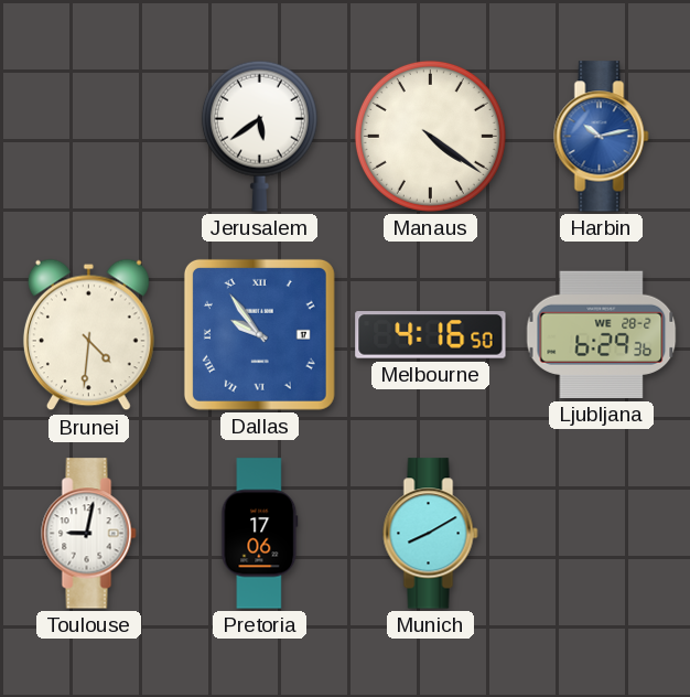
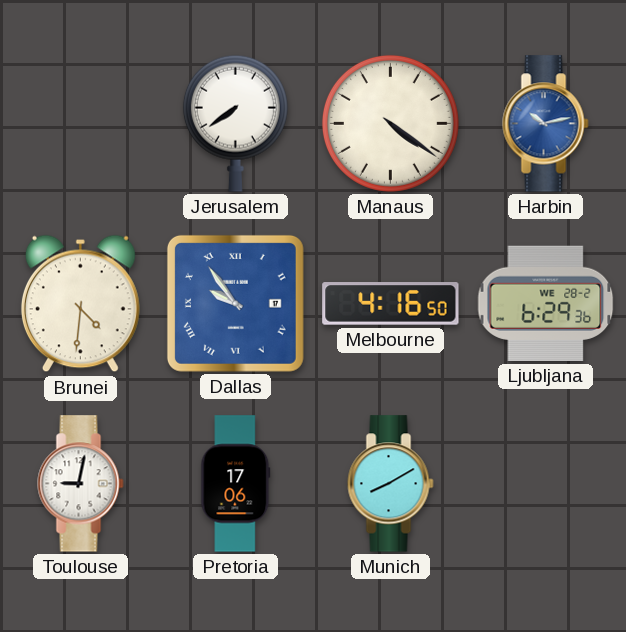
Jerusalem: 5:39 -> 7:39 (235, 123)
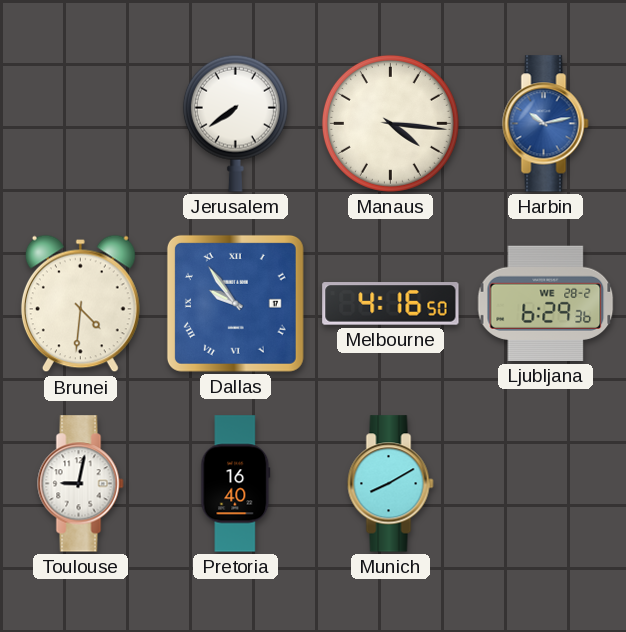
Manaus: 4:21 -> 4:16 (390, 123)
Pretoria: 17:06 -> 16:40 (236, 484)
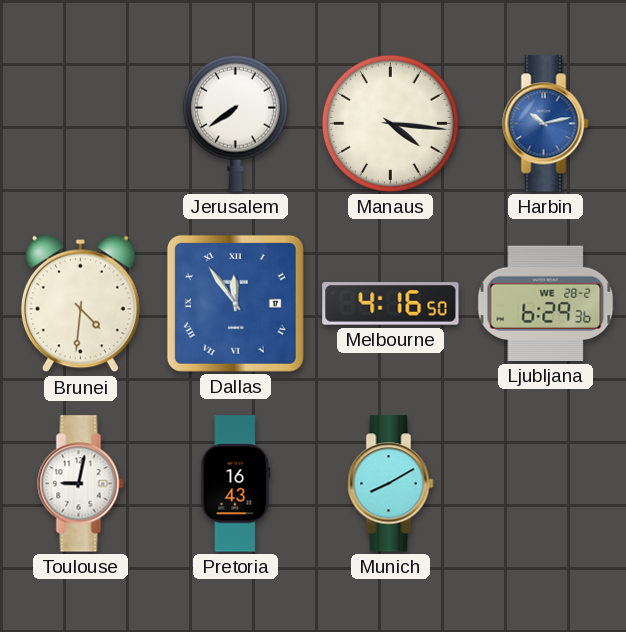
Dallas: 9:54 -> 11:54 (235, 303)
Pretoria: 16:40 -> 16:43 (236, 484)
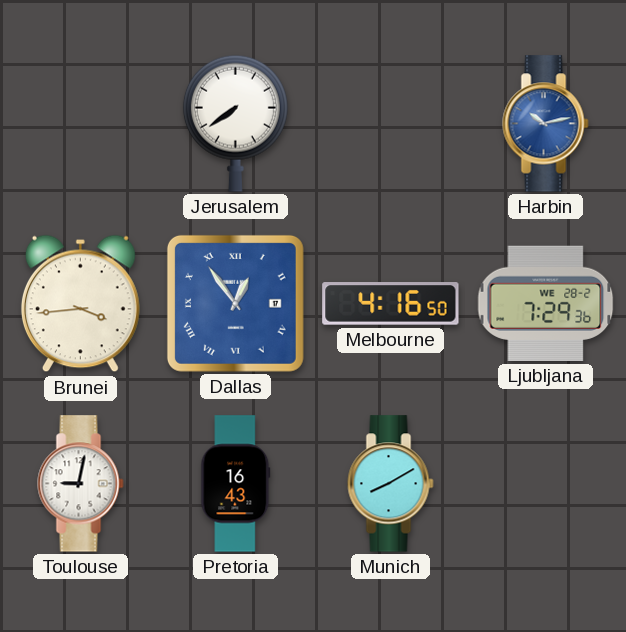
Manaus: 4:16 -> none (390, 123)
Brunei: 4:31 -> 3:44 (80, 304)
Dallas: 11:54 -> 12:54 (235, 303)
Ljubljana: 6:29 -> 7:29 (546, 303)
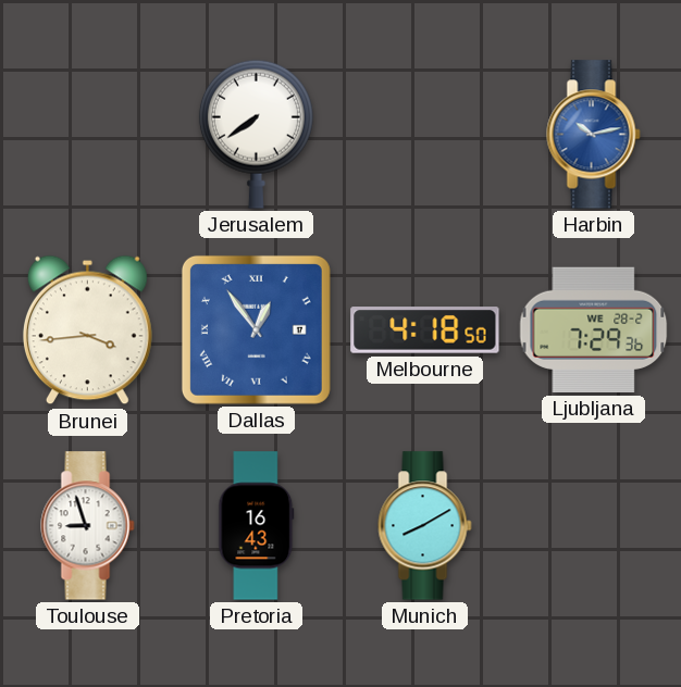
Melbourne: 4:16 -> 4:18 (425, 330)
Toulouse: 9:02 -> 8:57 (88, 526)
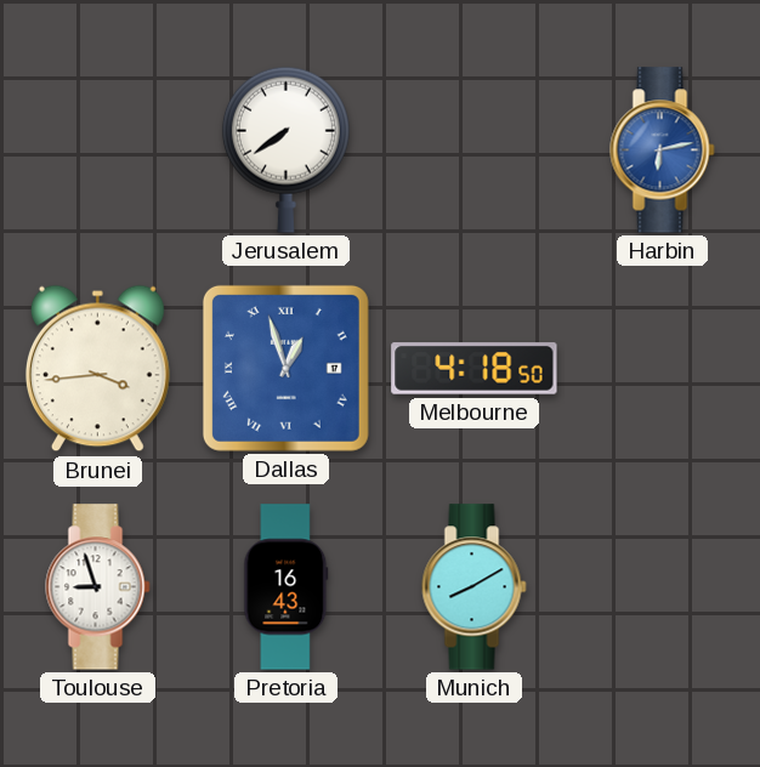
Harbin: 10:13 -> 6:13 (663, 150)
Dallas: 12:54 -> 12:57 (285, 368)
Ljubljana: 7:29 -> none (594, 329)
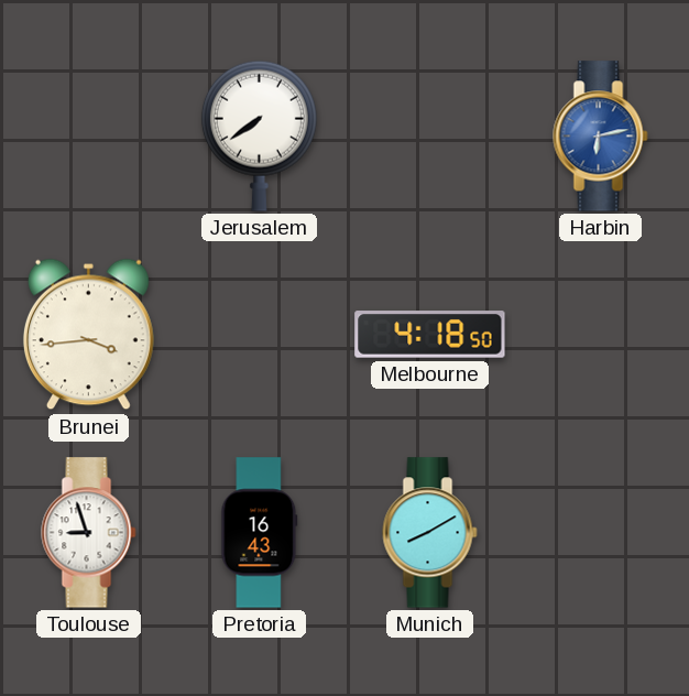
Dallas: 12:57 -> none (285, 368)
